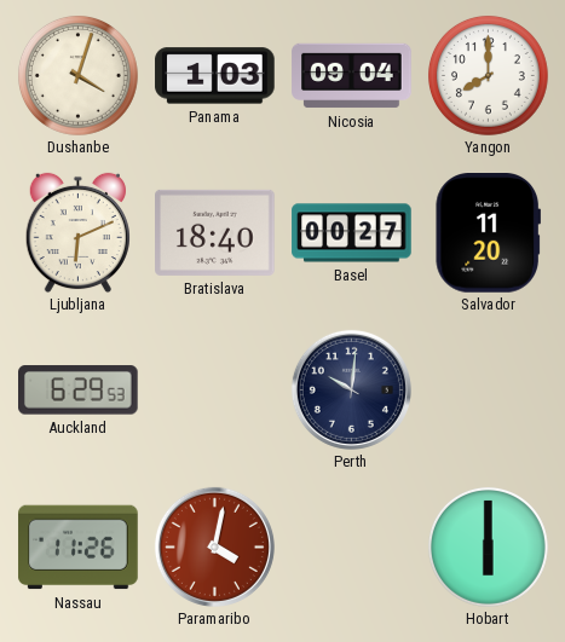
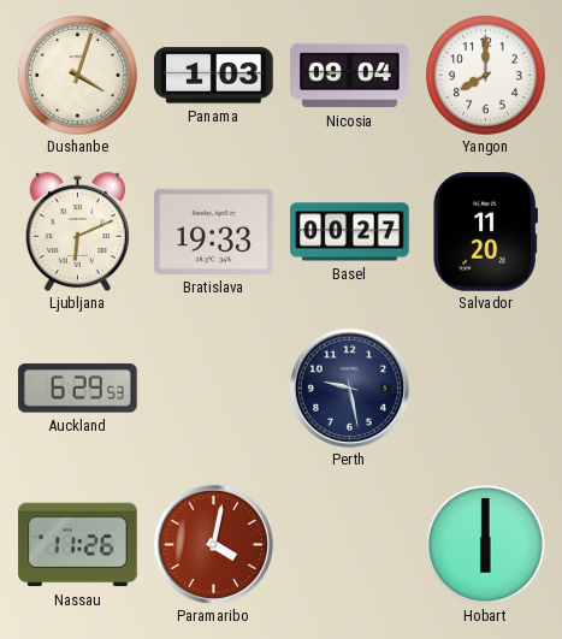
Bratislava: 18:40 -> 19:33 (214, 231)
Perth: 10:01 -> 9:28 (349, 387)
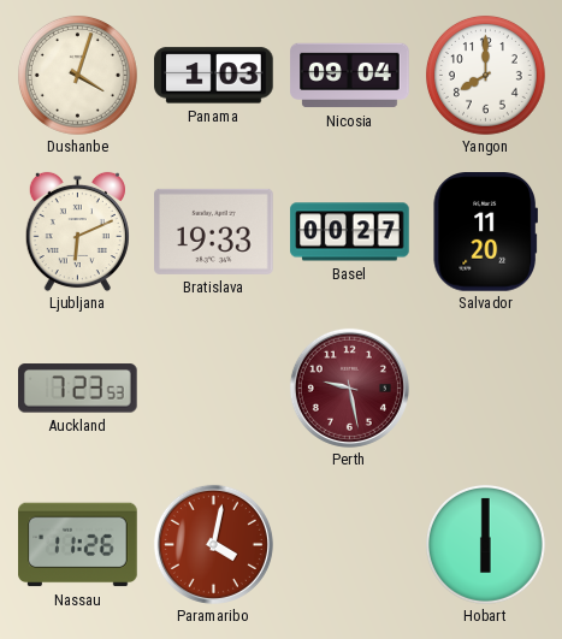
Auckland: 6:29 -> 7:23 (78, 389)
Perth dial: navy -> burgundy (349, 387)
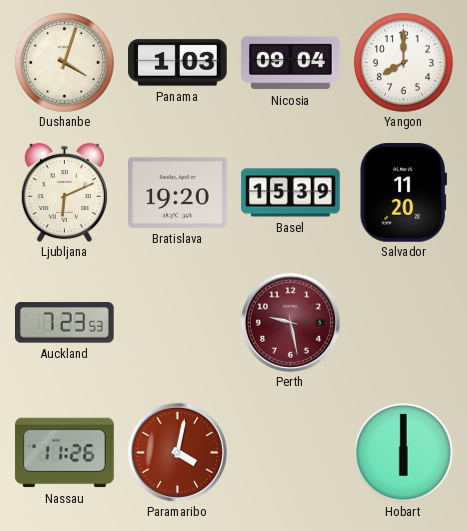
Bratislava: 19:33 -> 19:20 (178, 192)
Basel: 00:27 -> 15:39 (291, 193)
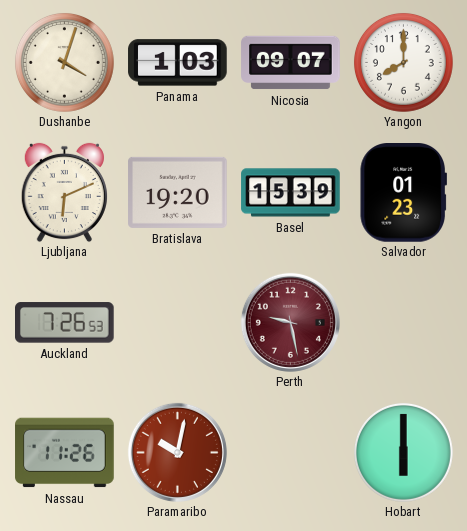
Nicosia: 09:04 -> 09:07 (291, 63)
Salvador: 11:20 -> 01:23 (403, 193)
Auckland: 7:23 -> 7:26 (65, 323)
Paramaribo: 4:02 -> 10:02 (177, 452)
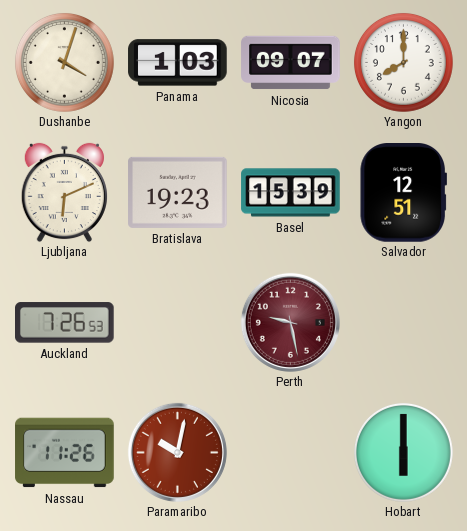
Bratislava: 19:20 -> 19:23 (178, 192)
Salvador: 01:23 -> 12:51 (403, 193)
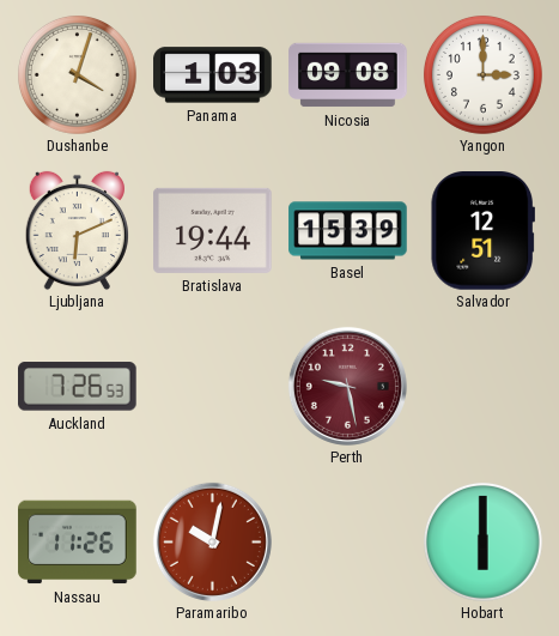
Nicosia: 09:07 -> 09:08 (348, 75)
Yangon: 8:00 -> 3:00 (482, 74)
Bratislava: 19:23 -> 19:44 (213, 230)
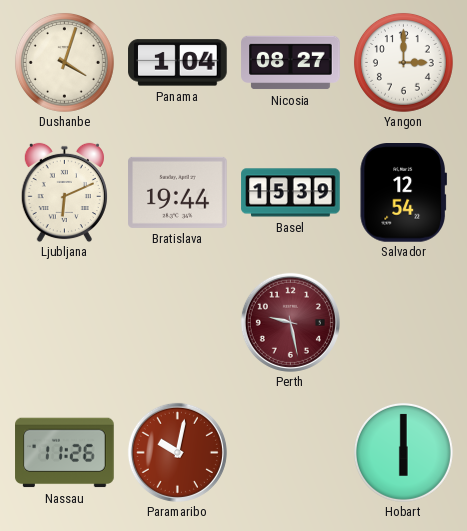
Panama: 1:03 -> 1:04 (178, 63)
Nicosia: 09:08 -> 08:27 (291, 63)
Salvador: 12:51 -> 12:54 (403, 193)
Auckland: 7:26 -> none (78, 387)
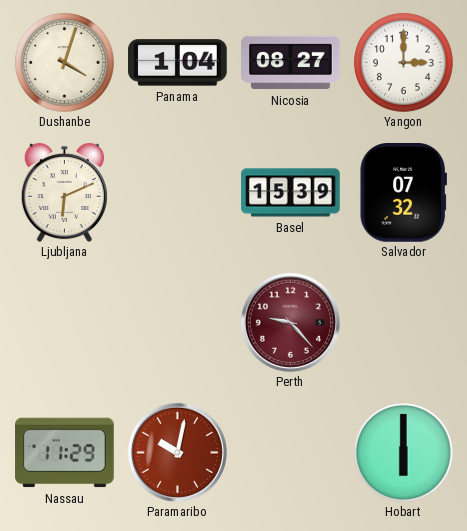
Bratislava: 19:44 -> none (178, 192)
Salvador: 12:54 -> 07:32 (403, 193)
Perth: 9:28 -> 9:23 (290, 322)
Nassau: 11:26 -> 11:29 (65, 453)
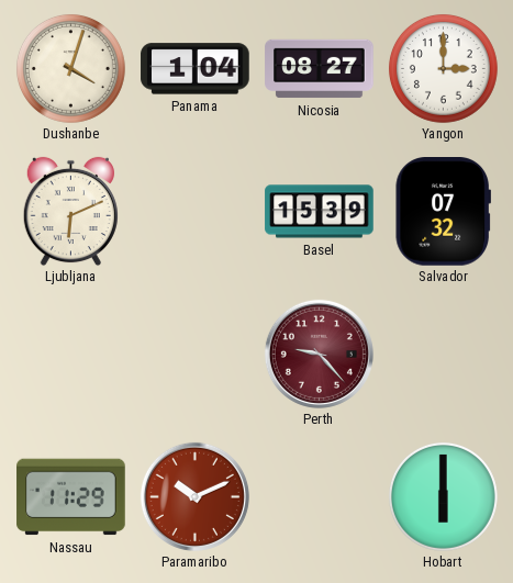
Paramaribo: 10:02 -> 10:11 (194, 496)
